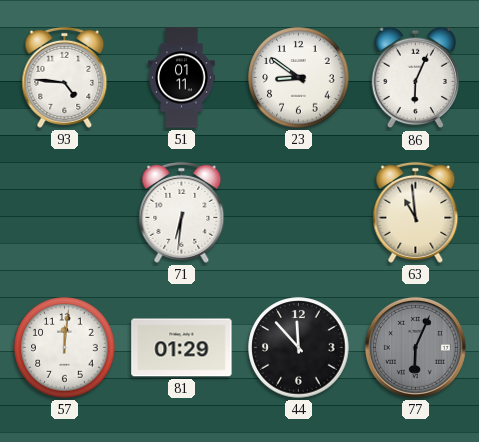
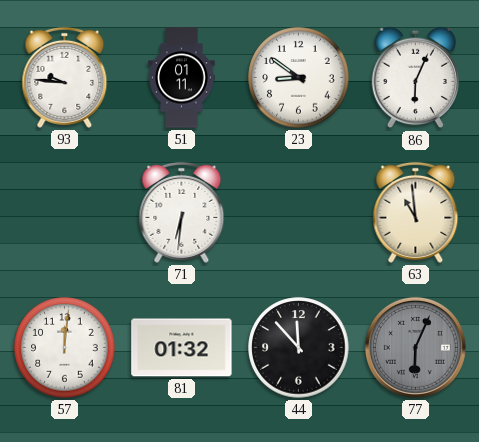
93: 4:46 -> 9:46 (65, 77)
81: 01:29 -> 01:32 (182, 348)
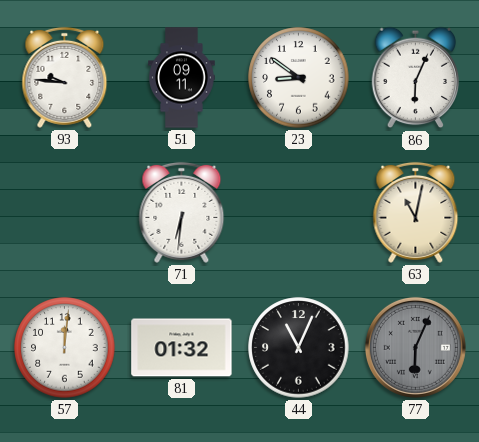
51: 01:11 -> 09:11 (182, 78)
63: 10:59 -> 11:02 (416, 212)
44: 11:53 -> 11:04 (299, 348)
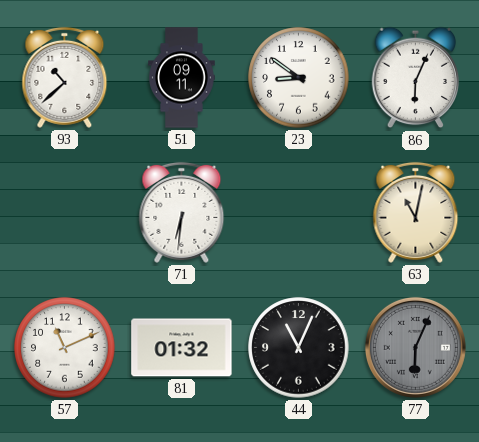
93: 9:46 -> 10:38 (65, 77)
57: 12:01 -> 11:11 (65, 348)
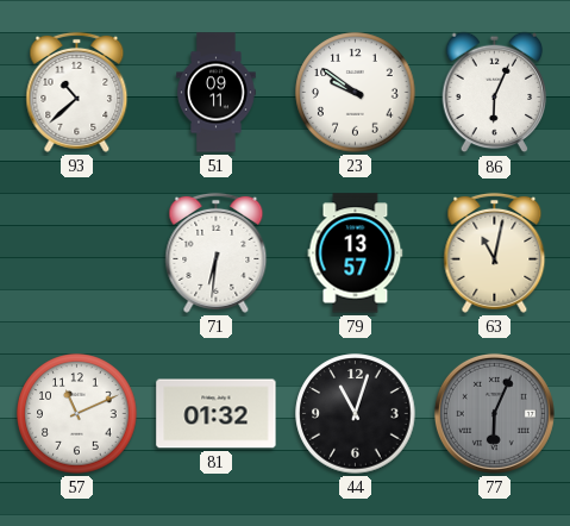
23: 8:51 -> 9:51 (356, 93)
79: none -> 13:57 (356, 253)
44: 11:04 -> 11:03 (356, 414)
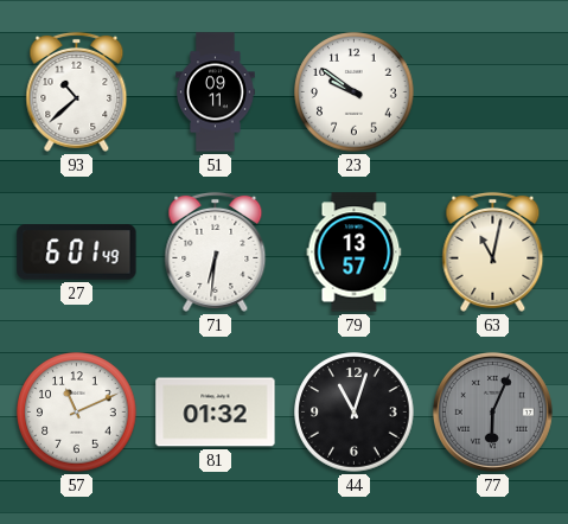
86: 6:04 -> none (495, 93)
27: none -> 6:01 (77, 253)
